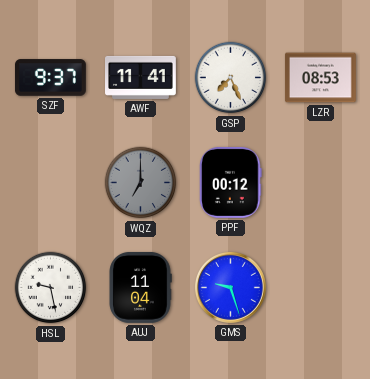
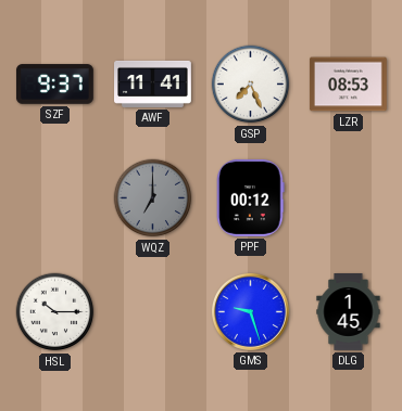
HSL: 9:28 -> 10:15 (55, 312)
AUJ: 11:04 -> none (140, 287)
DLG: none -> 1:45 (349, 312)
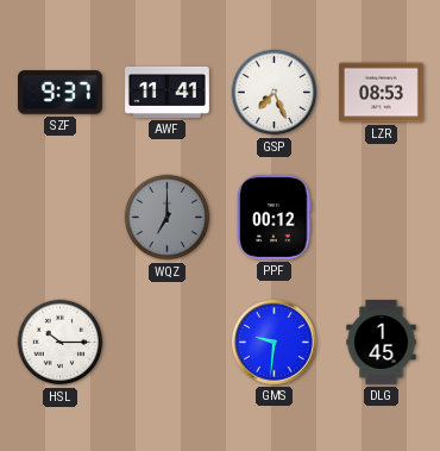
GMS: 9:27 -> 9:31 (275, 343)
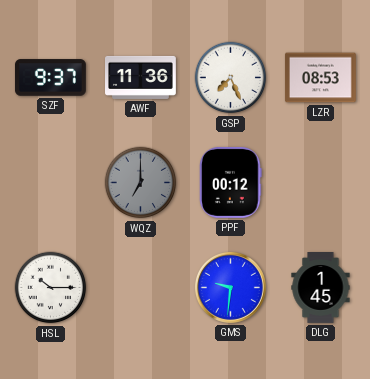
AWF: 11:41 -> 11:36 (141, 77)
